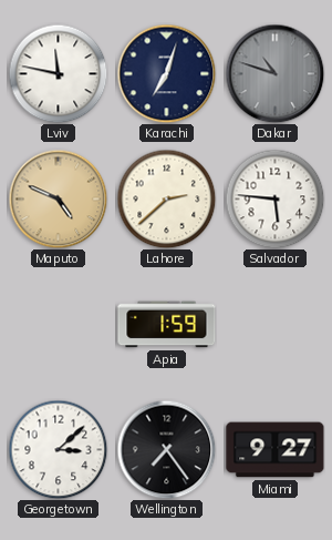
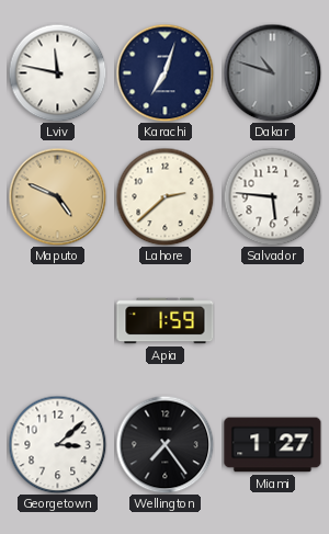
Miami: 9:27 -> 1:27 (273, 445)
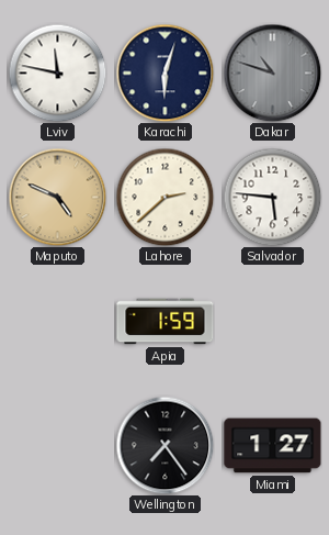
Karachi: 7:03 -> 6:03 (164, 73)
Georgetown: 3:08 -> none (57, 444)
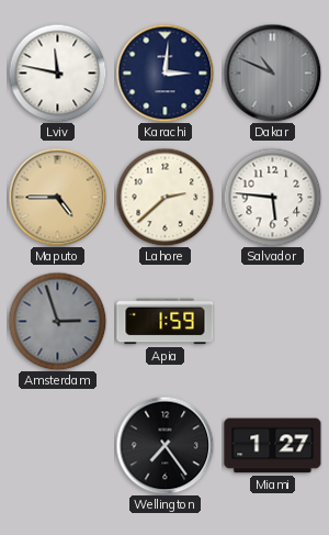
Karachi: 6:03 -> 3:01 (164, 73)
Dakar: 10:48 -> 10:49 (272, 73)
Maputo: 4:49 -> 4:45 (57, 197)
Amsterdam: none -> 2:57 (57, 321)
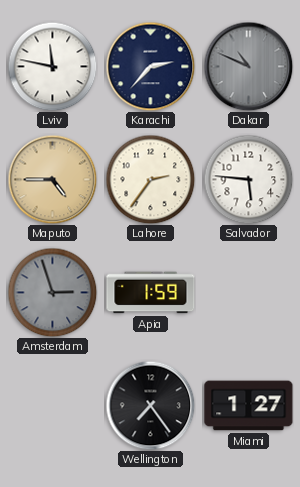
Karachi: 3:01 -> 2:37 (150, 66)
Lahore: 2:38 -> 2:36 (150, 179)
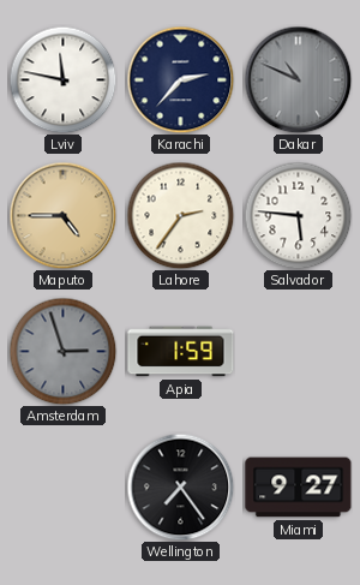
Miami: 1:27 -> 9:27 (299, 488)
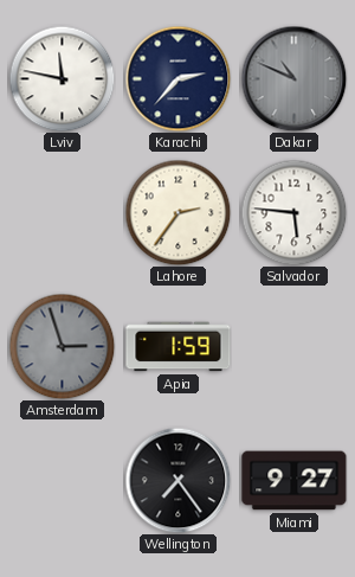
Maputo: 4:45 -> none (62, 215)
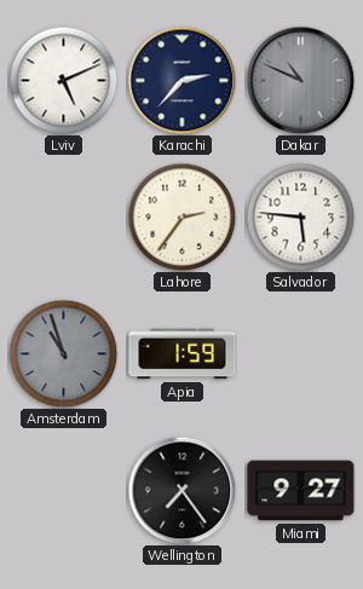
Lviv: 11:47 -> 5:11 (63, 80)
Amsterdam: 2:57 -> 10:57 (63, 353)
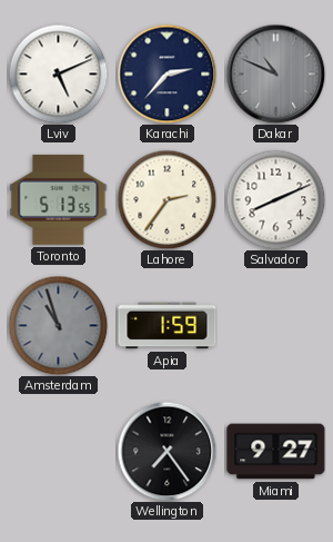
Toronto: none -> 5:13 (59, 199)
Salvador: 5:46 -> 8:11 (275, 199)
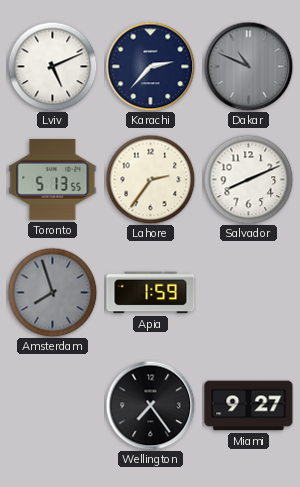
Amsterdam: 10:57 -> 7:57 (52, 292)
